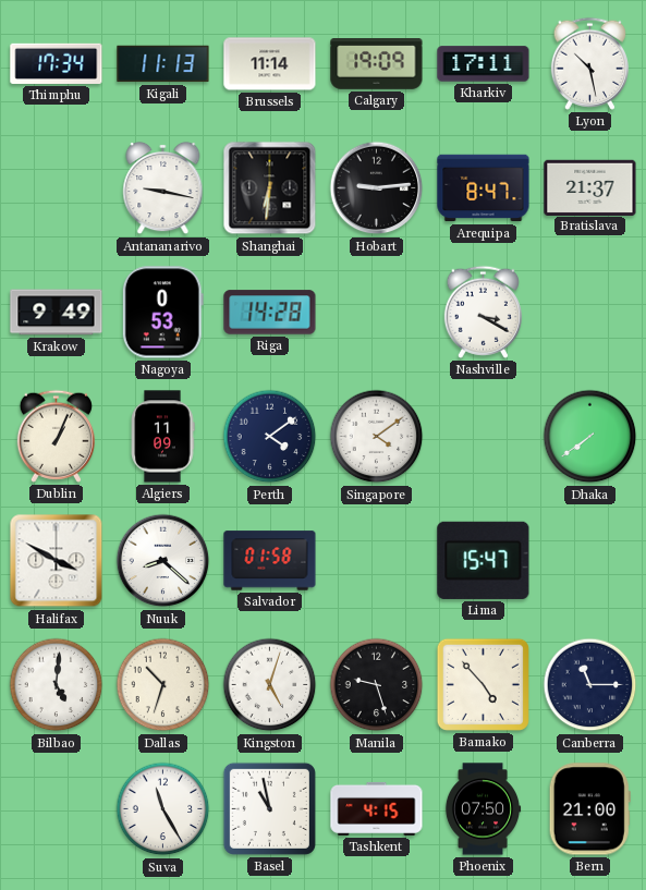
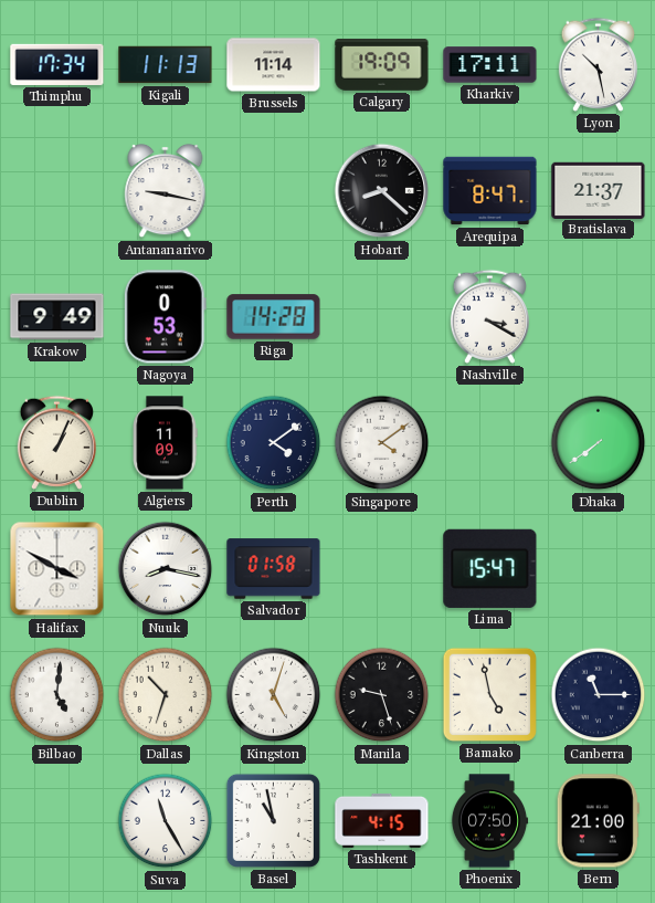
Shanghai: 6:31 -> none (270, 188)
Hobart: 9:14 -> 8:22 (382, 191)
Nuuk: 8:22 -> 8:17 (166, 569)
Bamako: 4:53 -> 4:58 (489, 694)
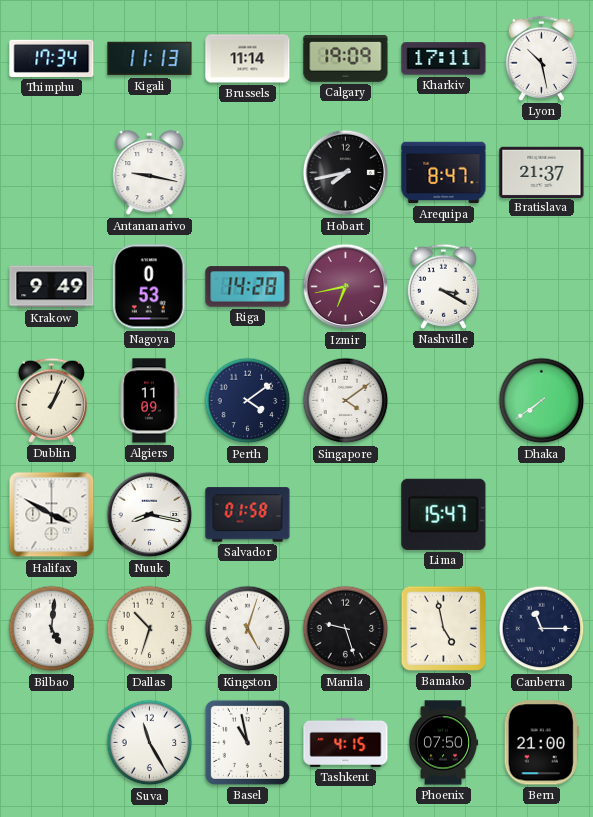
Hobart: 8:22 -> 7:43 (346, 173)
Izmir: none -> 6:43 (346, 287)
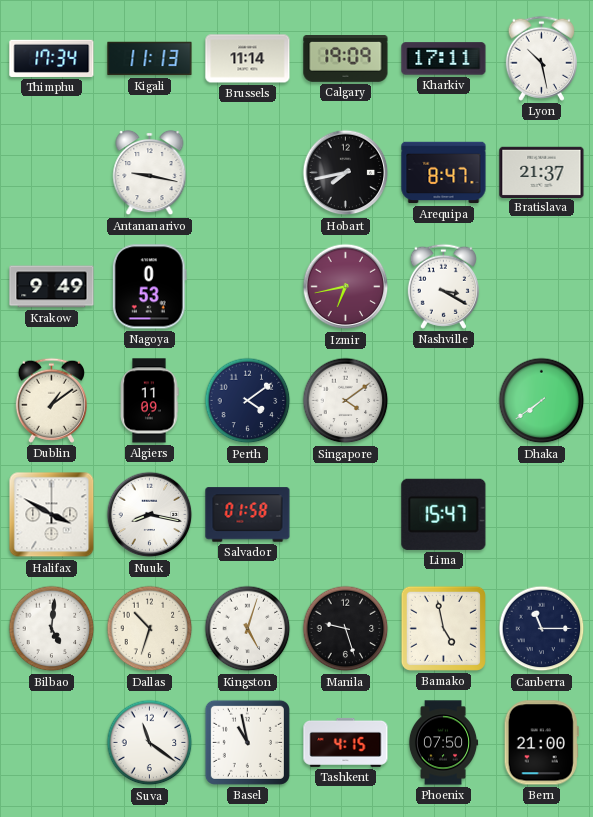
Riga: 14:28 -> none (248, 287)
Dublin: 1:04 -> 1:09 (51, 400)
Suva: 11:25 -> 11:21 (150, 743)
